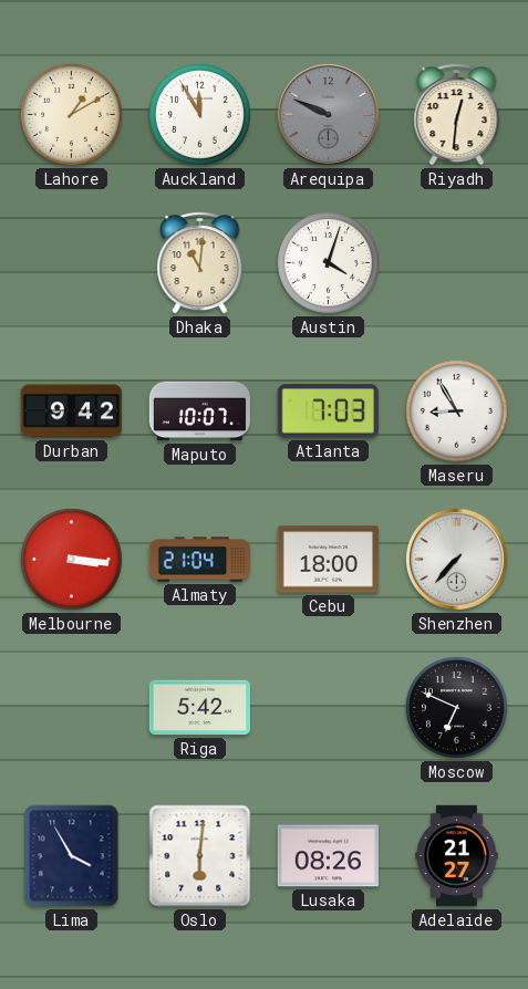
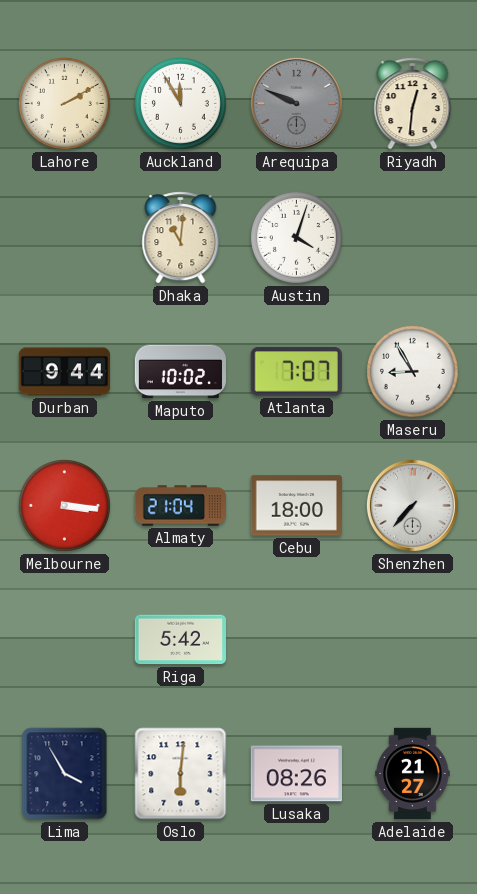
Lahore: 1:10 -> 2:10 (64, 103)
Durban: 9:42 -> 9:44 (64, 372)
Maputo: 10:07 -> 10:02 (181, 372)
Atlanta: 7:03 -> 7:07 (296, 372)
Moscow: 6:49 -> none (456, 707)
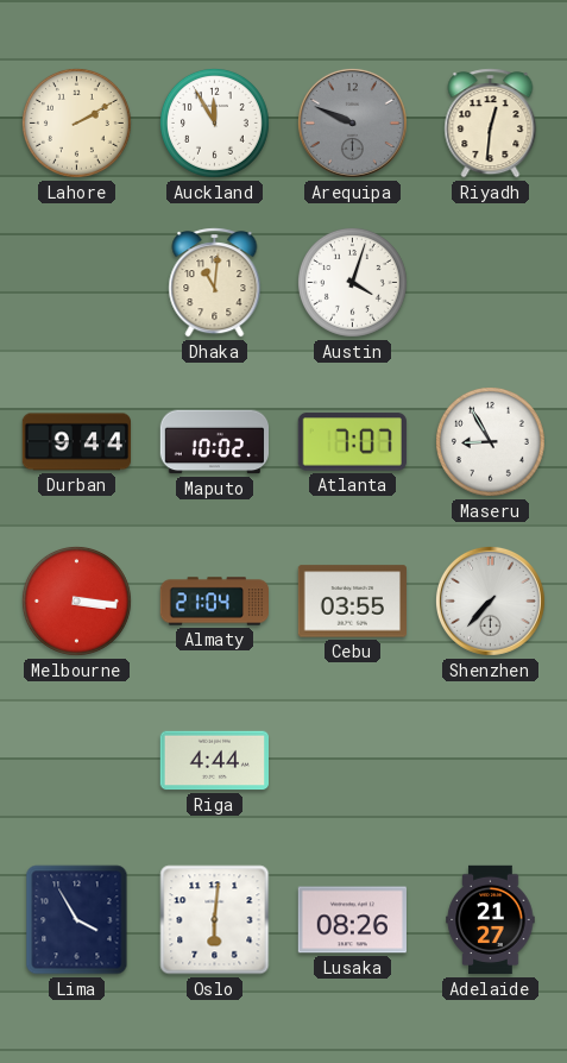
Cebu: 18:00 -> 03:55 (352, 602)
Riga: 5:42 -> 4:44 (214, 761)
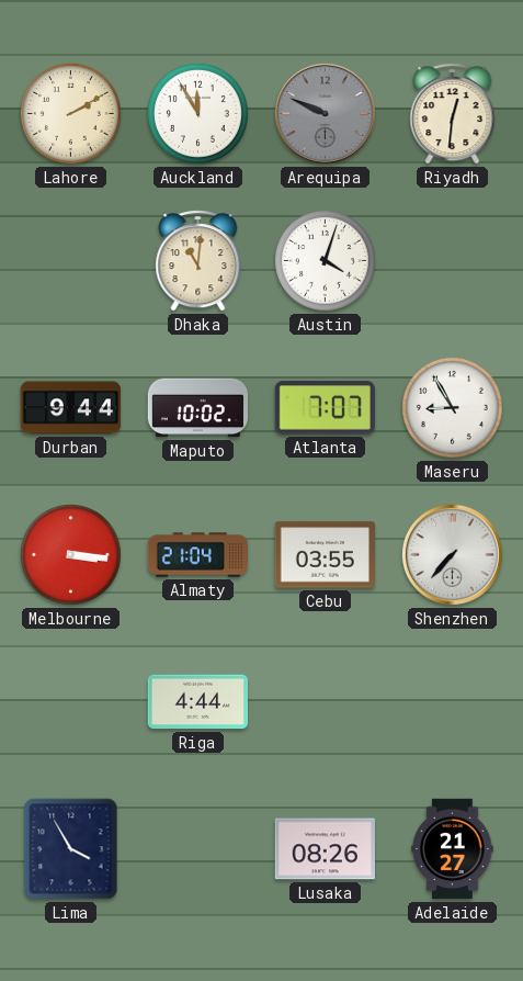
Oslo: 6:01 -> none (215, 920)
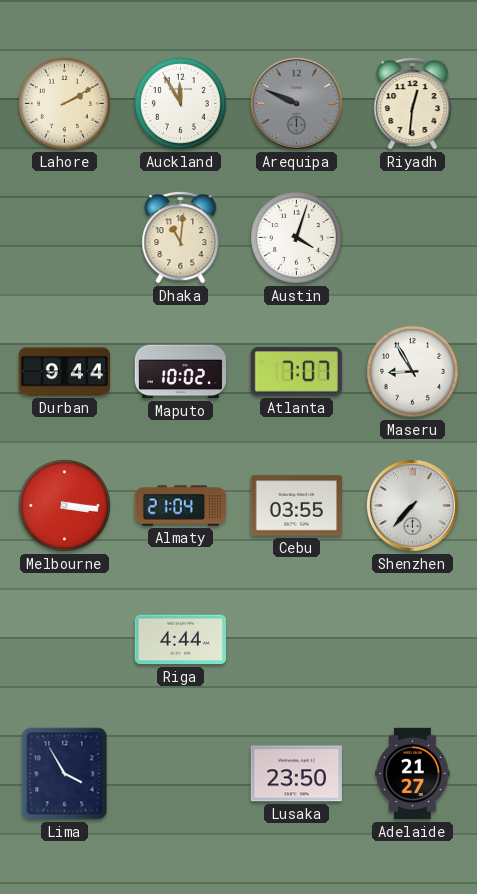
Lusaka: 08:26 -> 23:50 (296, 774)
